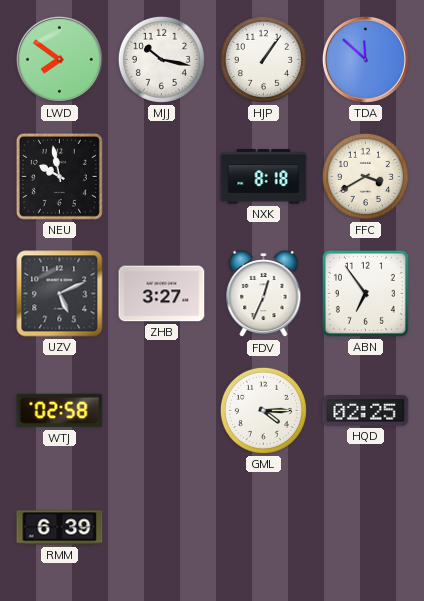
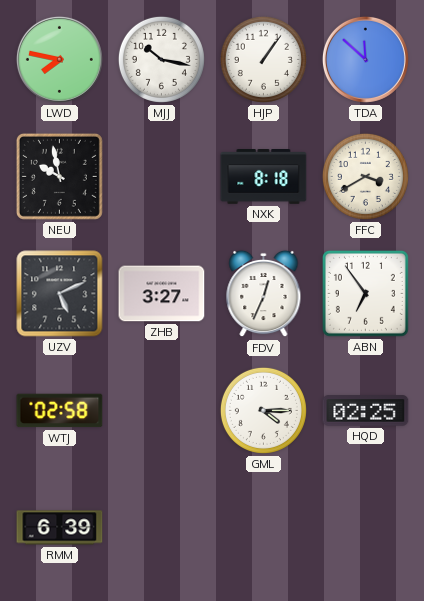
LWD: 7:51 -> 7:47 (59, 59)
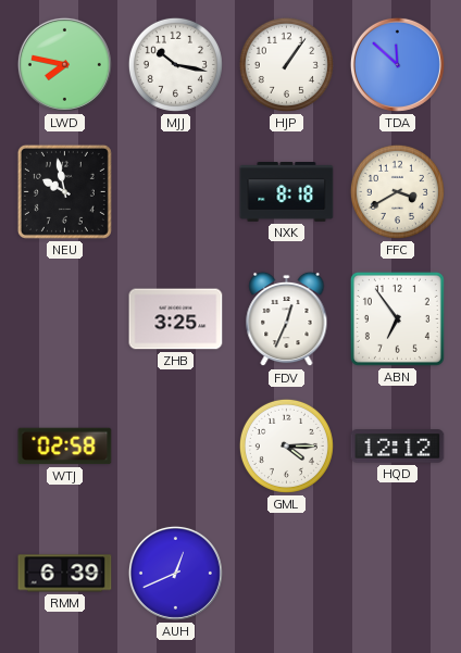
UZV: 5:11 -> none (60, 294)
ZHB: 3:27 -> 3:25 (176, 319)
HQD: 02:25 -> 12:12 (398, 447)
AUH: none -> 12:41 (175, 573)
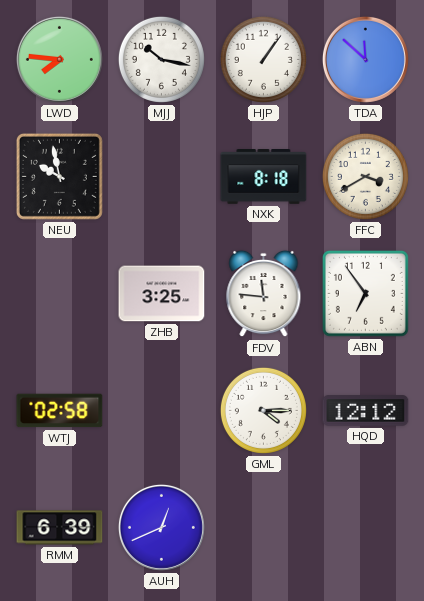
LWD: 7:47 -> 7:46 (59, 59)
FDV: 12:34 -> 11:46 (264, 294)
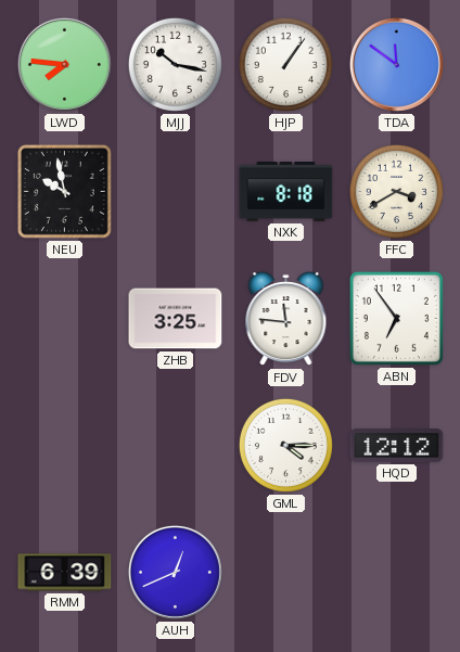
TDA: 11:52 -> 11:51 (396, 64)
WTJ: 02:58 -> none (60, 411)
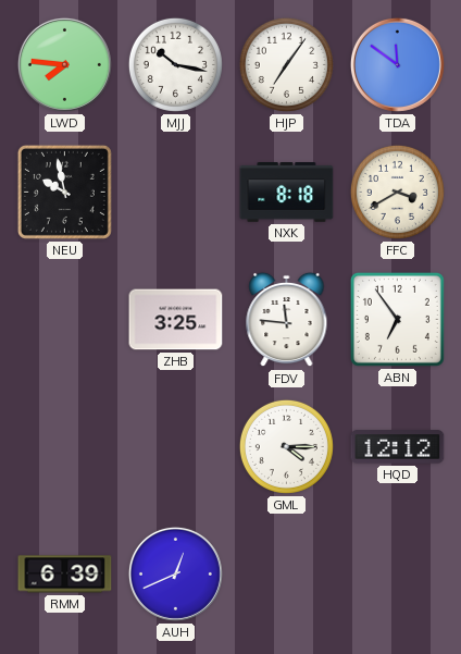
HJP: 1:06 -> 7:06 (286, 64)
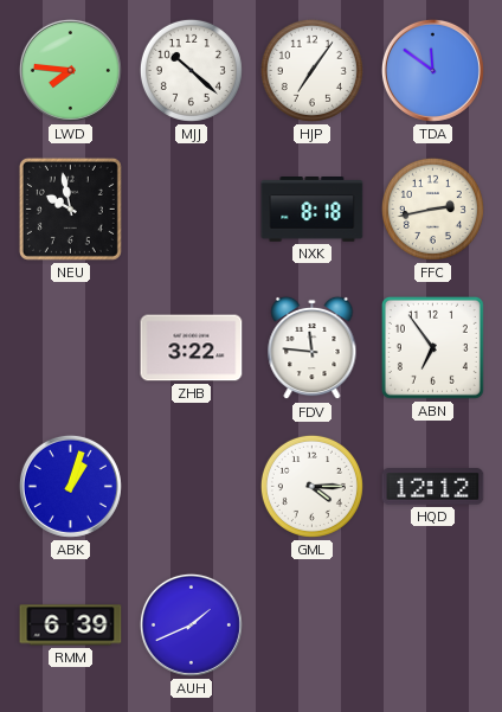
MJJ: 10:17 -> 10:22 (191, 70)
FFC: 3:40 -> 2:43 (432, 209)
ZHB: 3:25 -> 3:22 (192, 348)
ABK: none -> 1:03 (70, 486)
AUH: 12:41 -> 1:41 (191, 624)
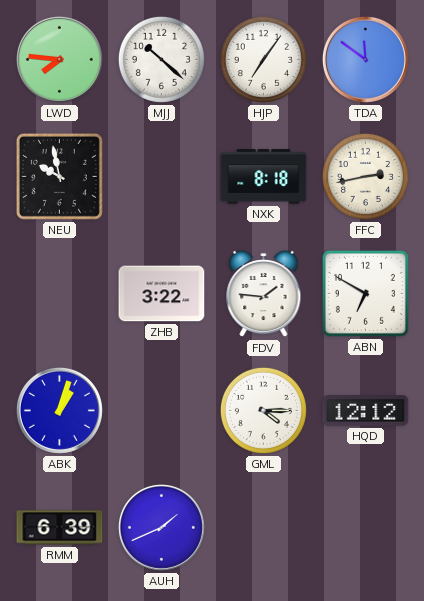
FDV: 11:46 -> 1:46 (264, 294)
ABN: 6:54 -> 6:50 (365, 293)
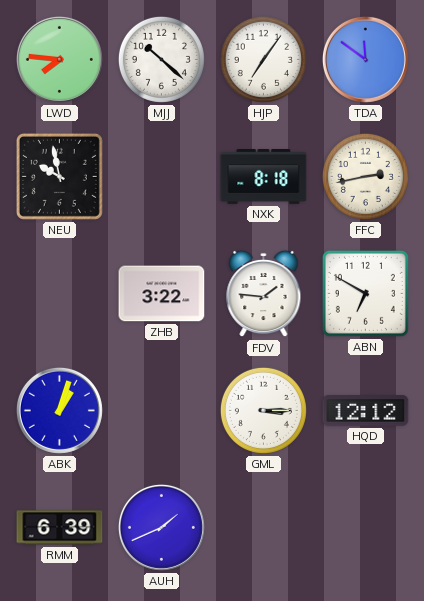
GML: 4:15 -> 3:15 (263, 410)
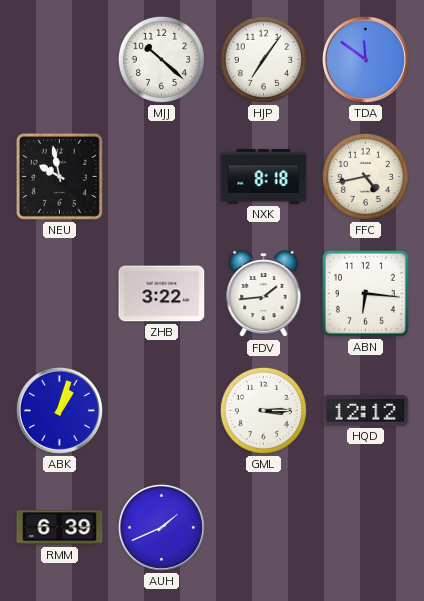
LWD: 7:46 -> none (59, 59)
FFC: 2:43 -> 4:43 (365, 176)
FDV: 1:46 -> 1:44 (264, 294)
ABN: 6:50 -> 6:16 (365, 293)
